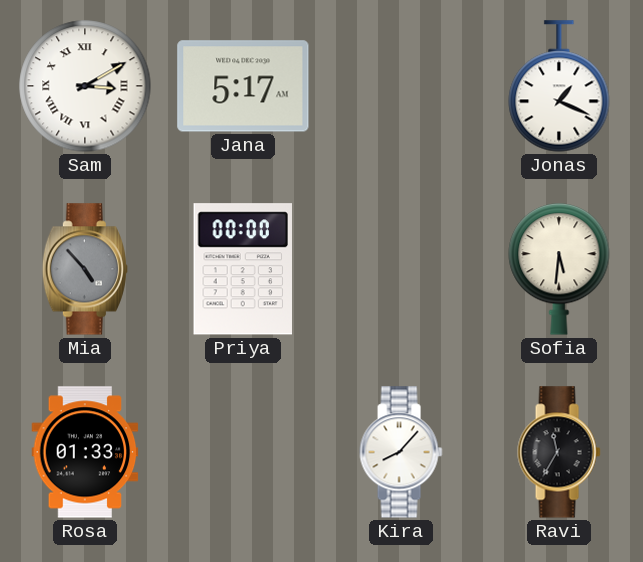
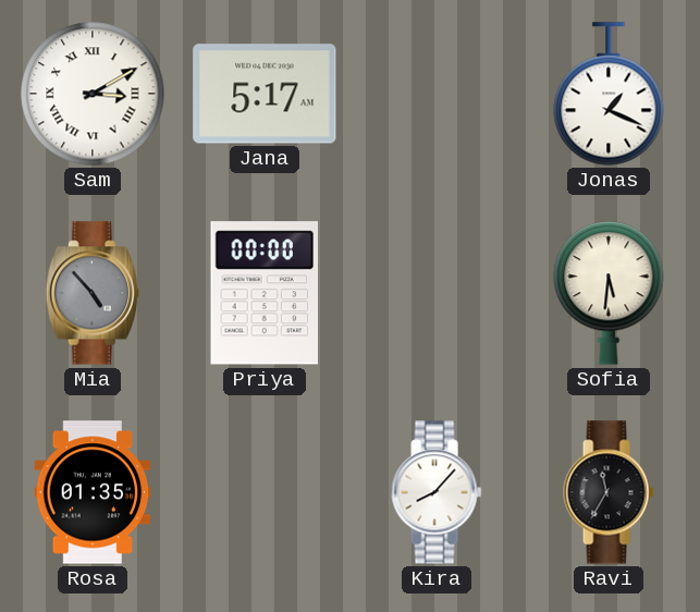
Rosa: 01:33 -> 01:35 (93, 492)
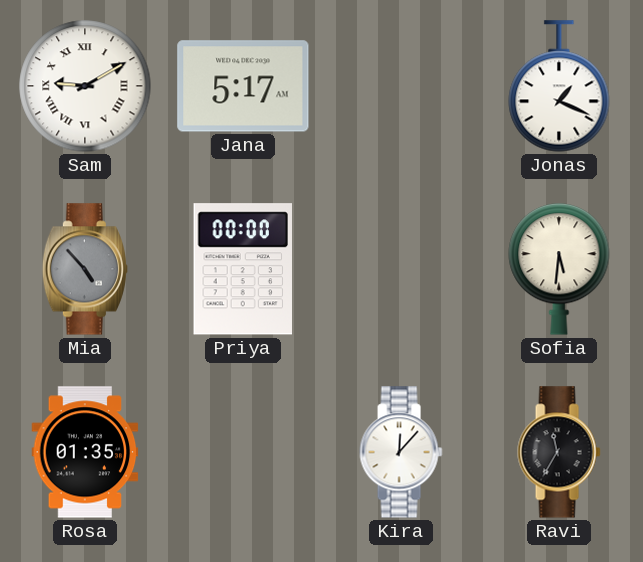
Sam: 3:10 -> 9:10 (85, 86)
Kira: 8:07 -> 12:07 (401, 452)
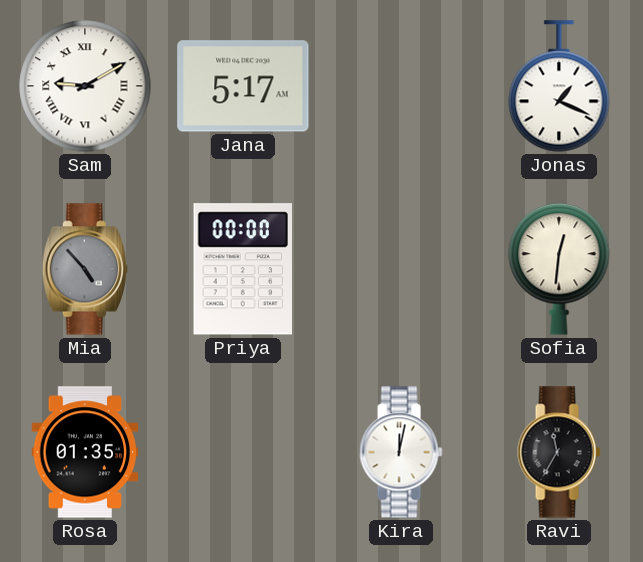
Sofia: 5:31 -> 12:31 (559, 269)
Kira: 12:07 -> 12:02 (401, 452)
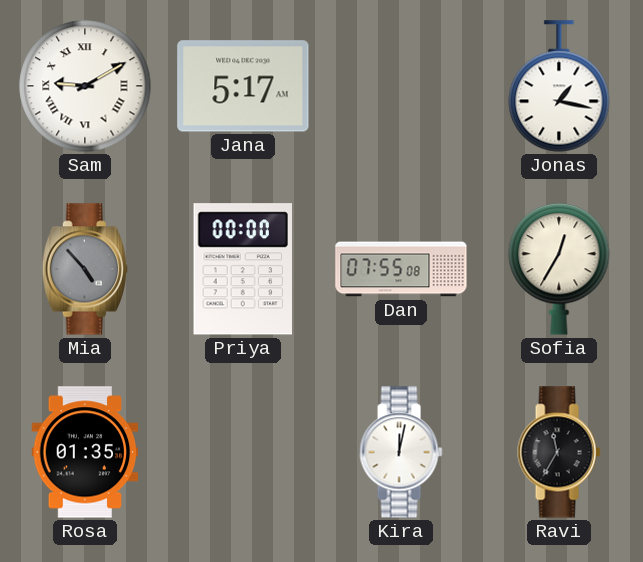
Jonas: 1:19 -> 1:17 (559, 86)
Dan: none -> 07:55 (401, 269)
Sofia: 12:31 -> 12:35 (559, 269)
